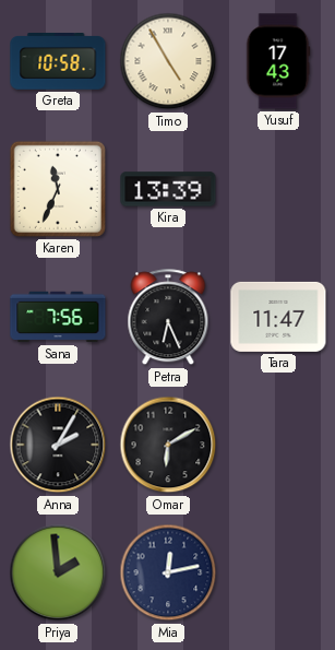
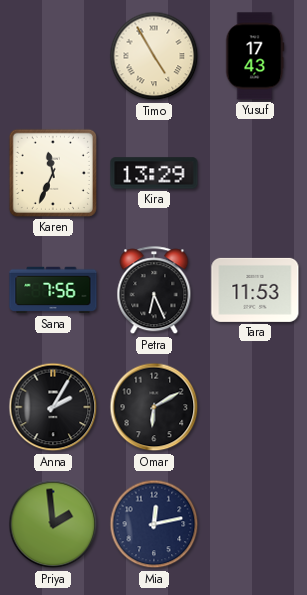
Greta: 10:58 -> none (58, 62)
Kira: 13:39 -> 13:29 (154, 173)
Tara: 11:47 -> 11:53 (255, 290)
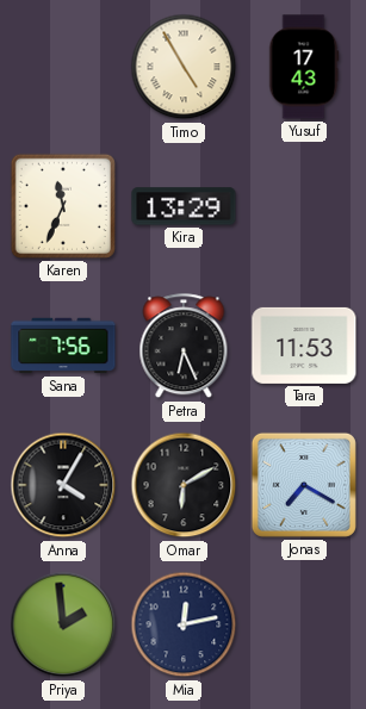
Anna: 2:05 -> 4:05 (63, 485)
Jonas: none -> 7:20 (304, 485)
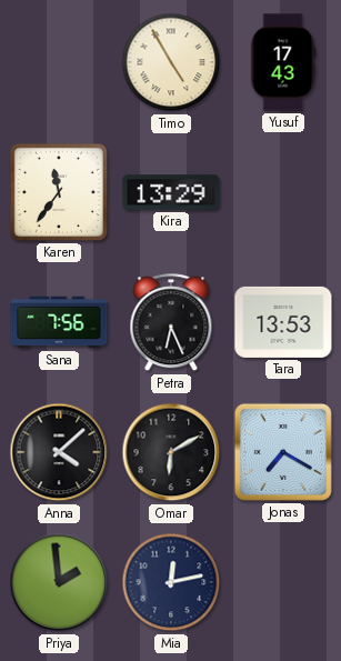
Karen: 11:34 -> 11:36 (59, 192)
Tara: 11:53 -> 13:53 (283, 322)
Anna: 4:05 -> 4:08 (59, 452)
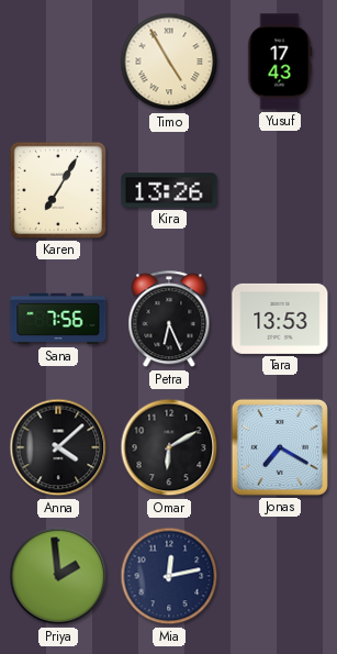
Karen: 11:36 -> 7:05 (58, 190)
Kira: 13:29 -> 13:26 (169, 190)
